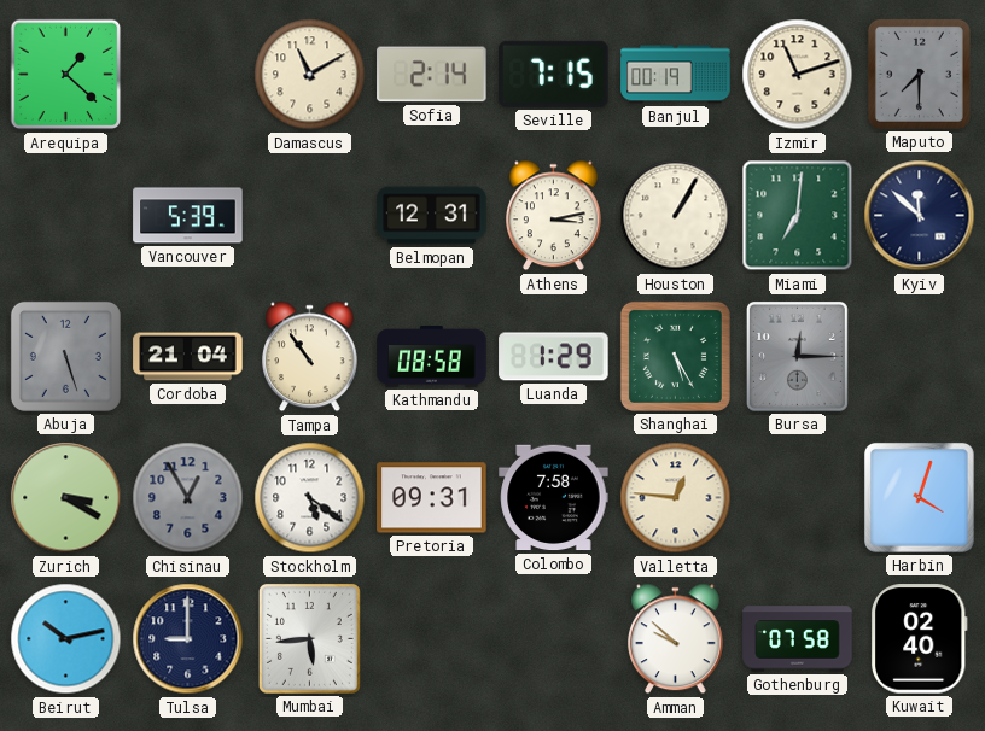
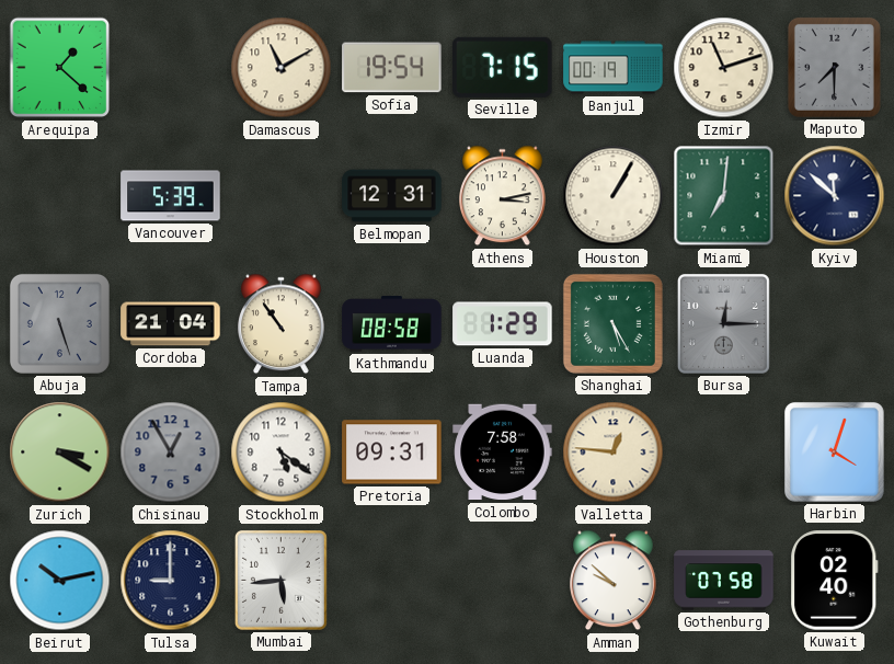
Sofia: 2:14 -> 19:54 (392, 68)
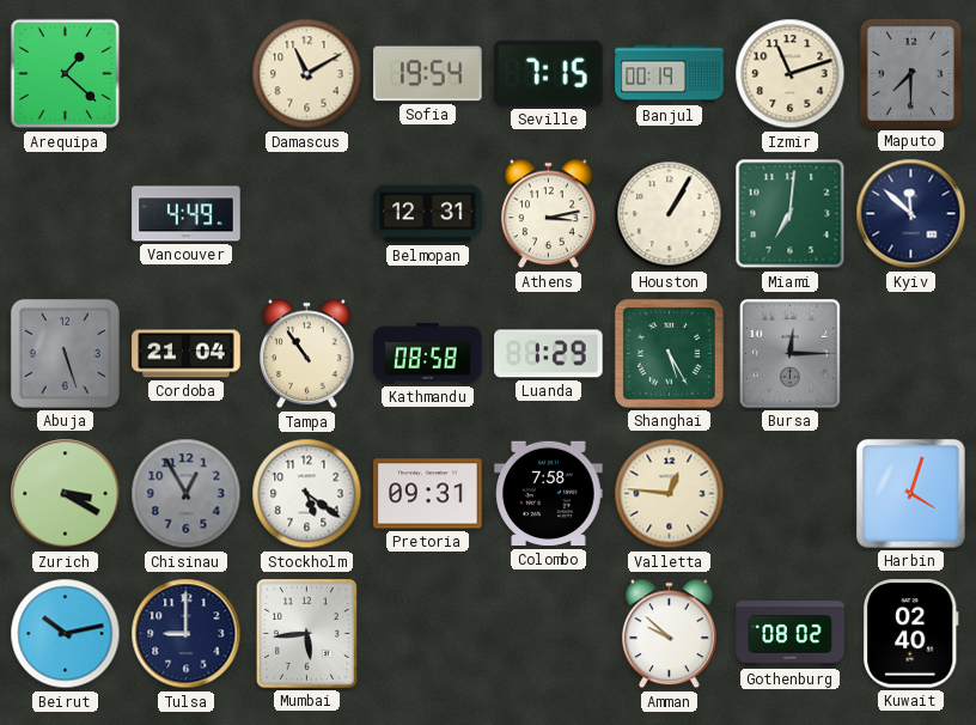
Vancouver: 5:39 -> 4:49 (187, 214)
Gothenburg: 07:58 -> 08:02 (791, 634)
